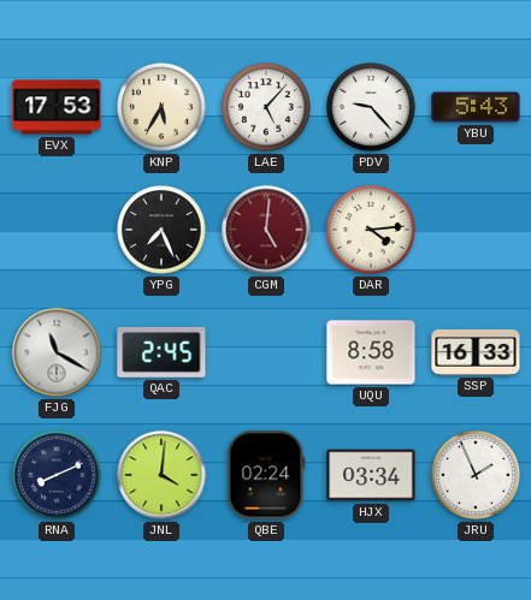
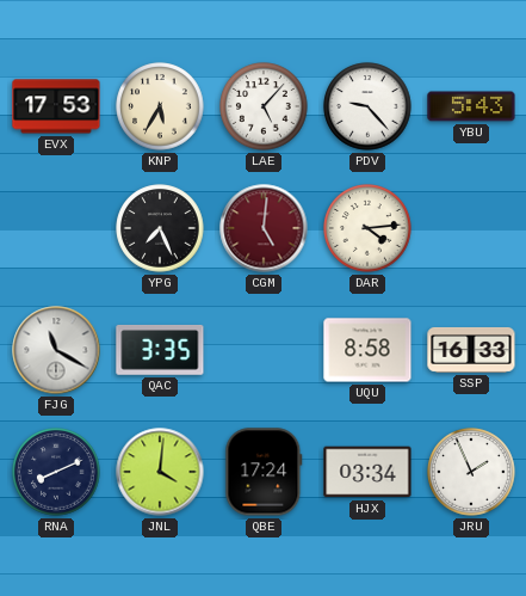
QAC: 2:45 -> 3:35 (160, 350)
QBE: 02:24 -> 17:24 (264, 472)
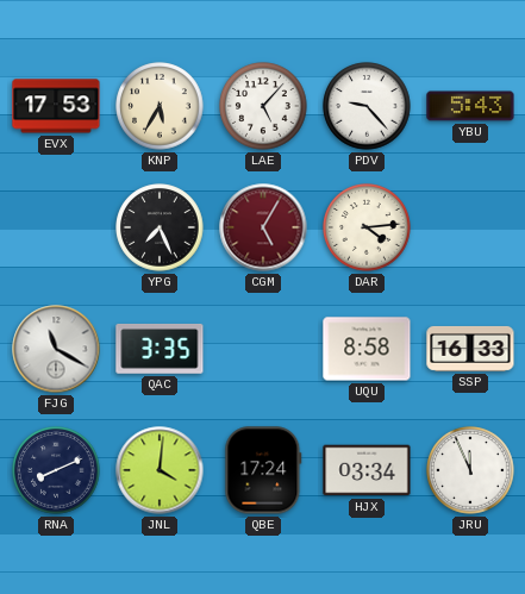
CGM: 5:01 -> 5:05 (263, 227)
JRU: 1:56 -> 11:56 (470, 470)
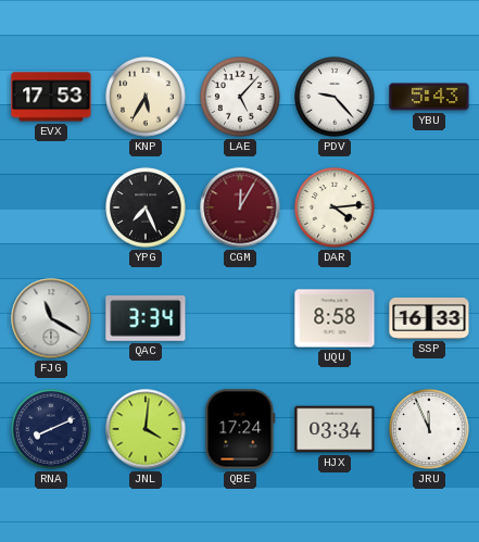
CGM: 5:05 -> 12:05 (240, 207)
QAC: 3:35 -> 3:34 (146, 318)
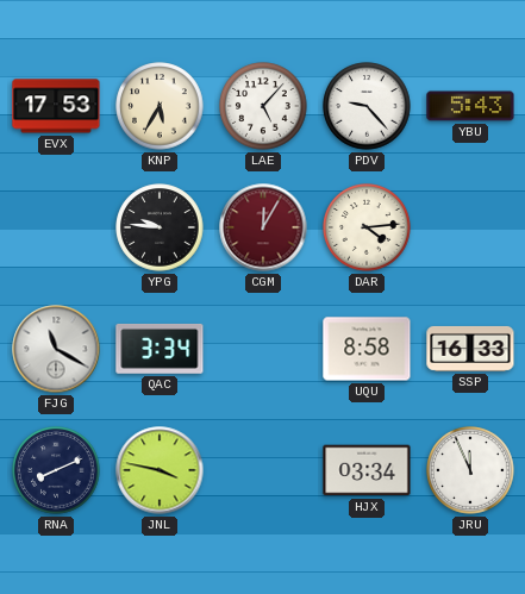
YPG: 7:26 -> 9:46 (160, 227)
JNL: 4:01 -> 3:47 (160, 470)
QBE: 17:24 -> none (240, 429)
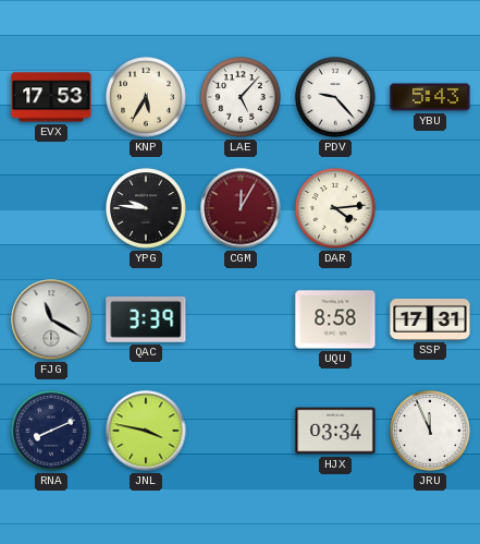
QAC: 3:34 -> 3:39 (146, 319)
SSP: 16:33 -> 17:31 (430, 319)
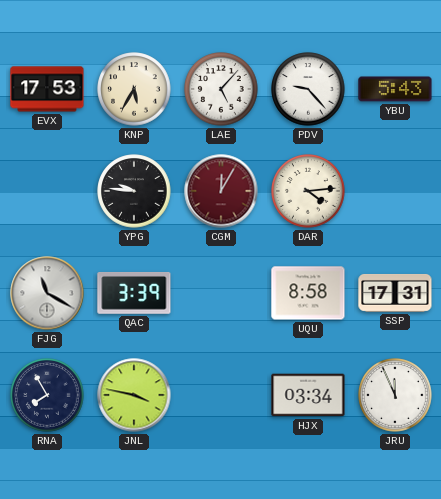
RNA: 8:11 -> 7:55 (47, 395)
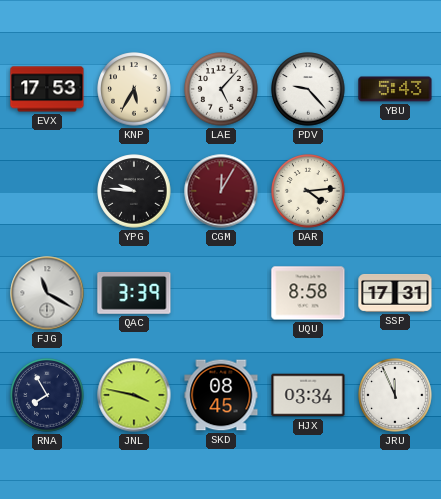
SKD: none -> 08:45 (221, 395)
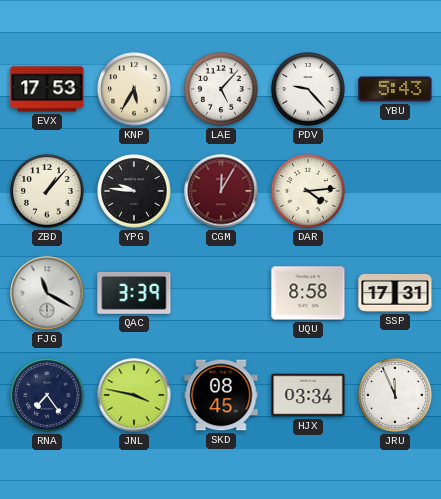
ZBD: none -> 1:07 (47, 191)
RNA: 7:55 -> 7:24 (47, 395)
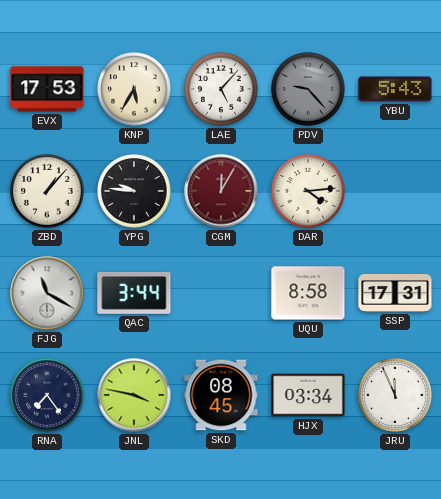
PDV dial: white -> grey (308, 89)
QAC: 3:39 -> 3:44 (134, 293)
